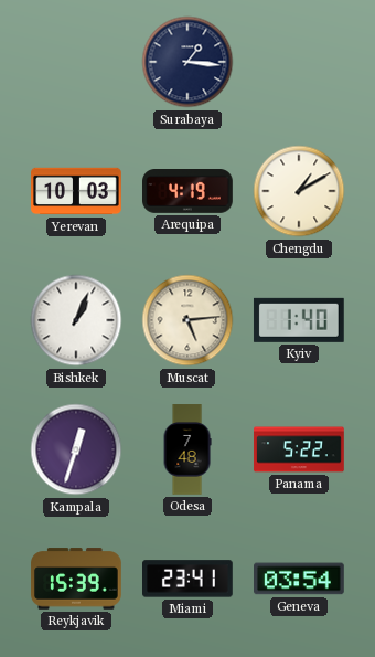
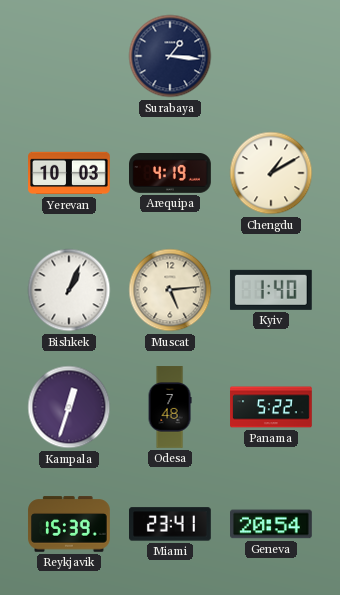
Geneva: 03:54 -> 20:54 (272, 524)
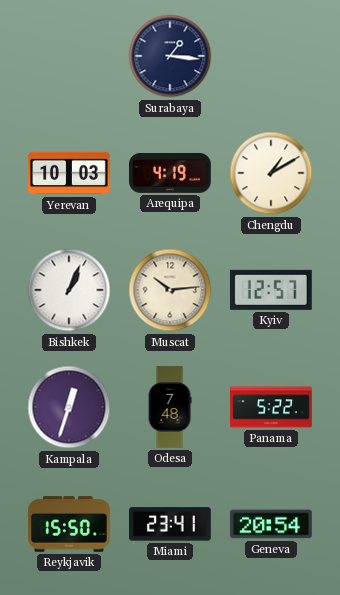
Muscat: 5:14 -> 10:14 (170, 290)
Kyiv: 1:40 -> 12:57 (271, 290)
Reykjavik: 15:39 -> 15:50 (69, 524)
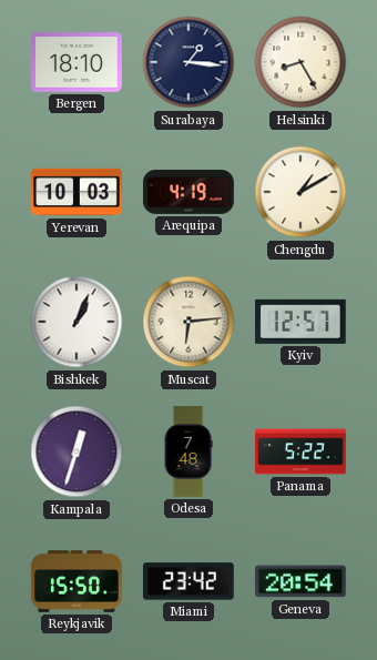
Bergen: none -> 18:10 (78, 62)
Helsinki: none -> 8:25 (300, 62)
Muscat: 10:14 -> 6:14 (188, 322)
Miami: 23:41 -> 23:42 (190, 581)
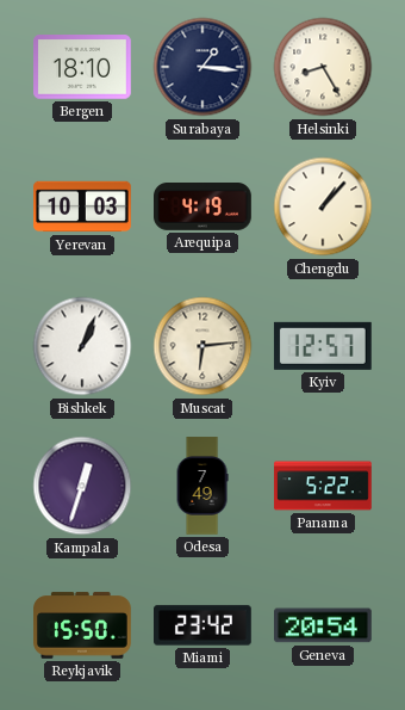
Chengdu: 1:10 -> 1:07 (323, 206)
Odesa: 7:48 -> 7:49 (202, 486)
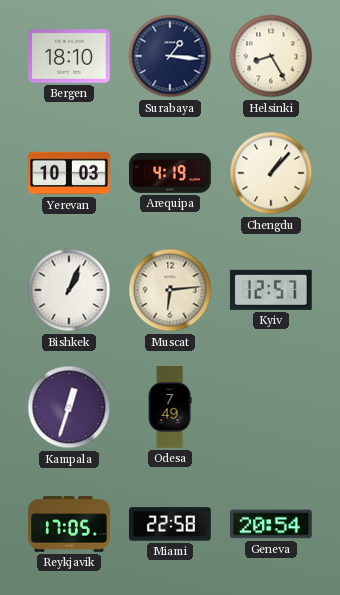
Panama: 5:22 -> none (323, 486)
Reykjavik: 15:50 -> 17:05 (69, 524)
Miami: 23:42 -> 22:58 (171, 524)
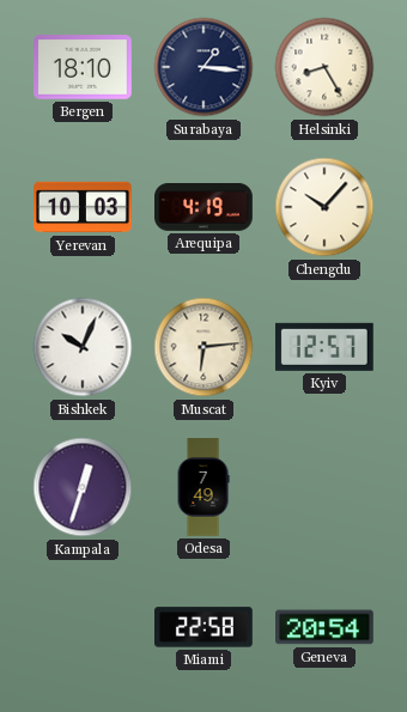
Chengdu: 1:07 -> 10:07 (324, 207)
Bishkek: 1:04 -> 10:04 (83, 347)
Reykjavik: 17:05 -> none (69, 524)
